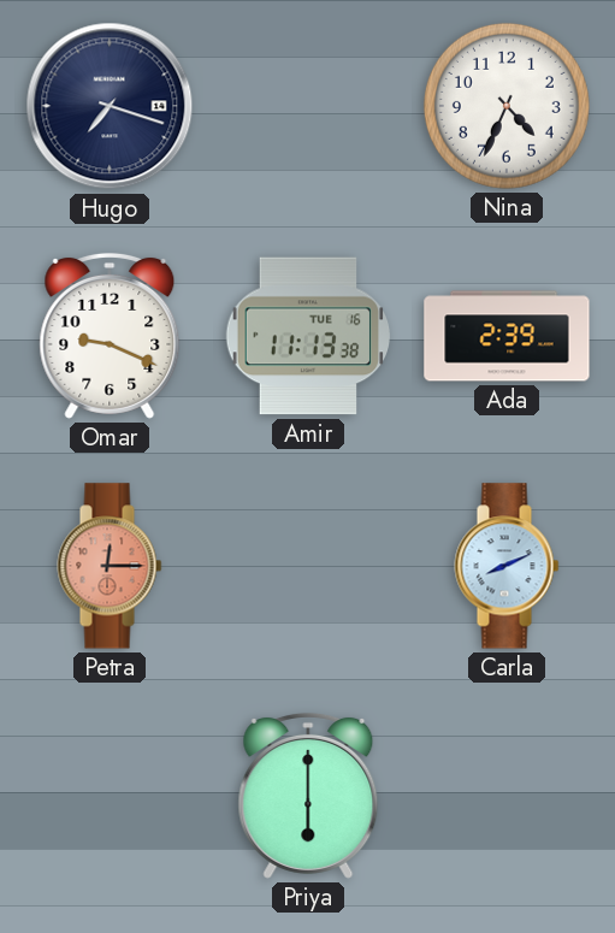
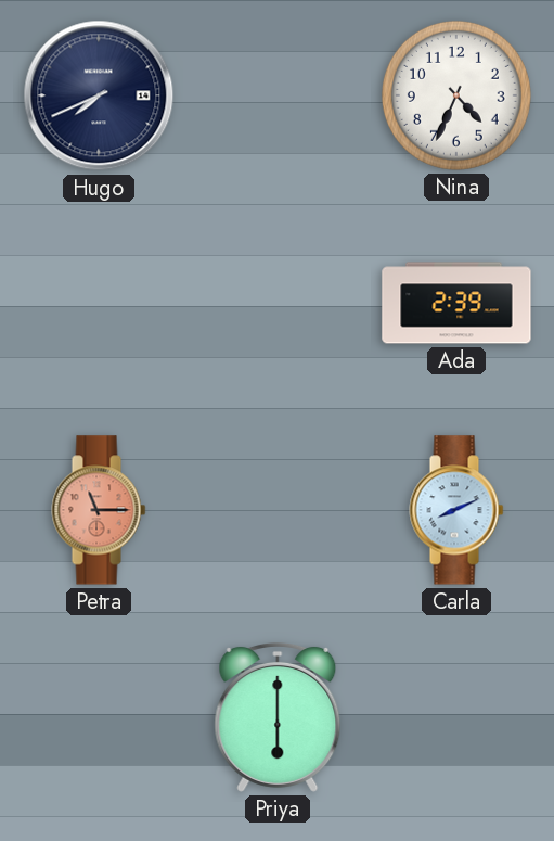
Hugo: 7:18 -> 7:41 (99, 95)
Omar: 9:19 -> none (110, 336)
Amir: 11:13 -> none (308, 336)
Petra: 12:15 -> 11:15 (99, 510)
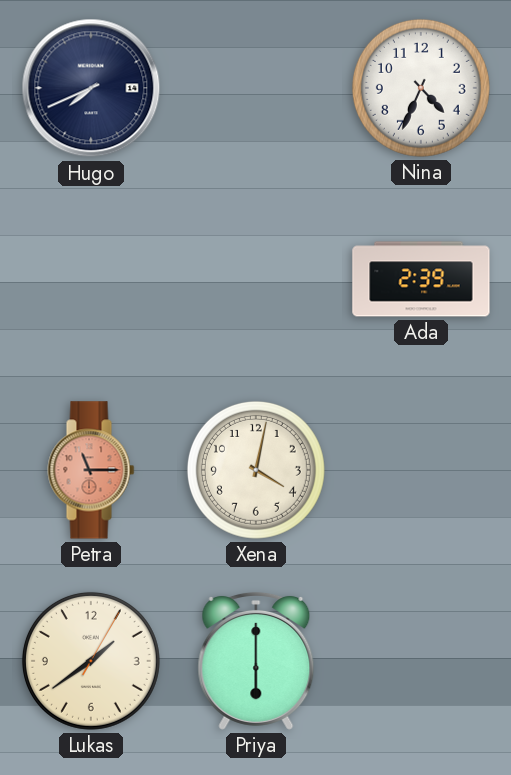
Xena: none -> 4:02 (256, 470)
Carla: 8:11 -> none (456, 510)
Lukas: none -> 1:39 (91, 661)
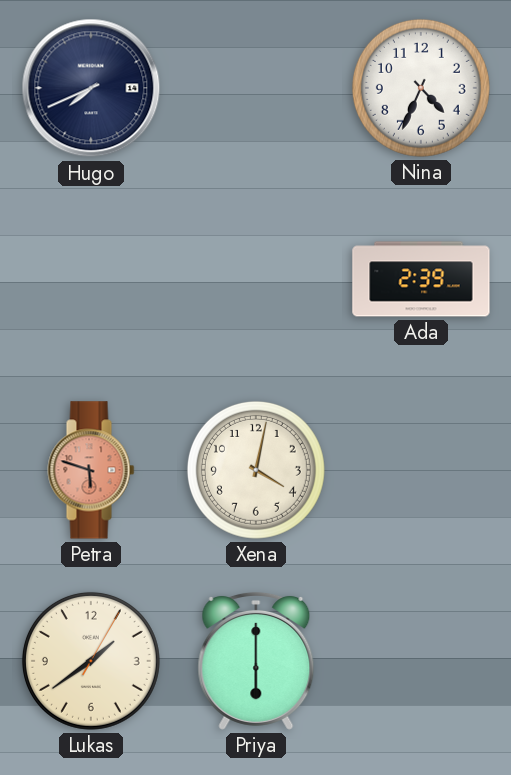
Petra: 11:15 -> 5:48 (91, 470)
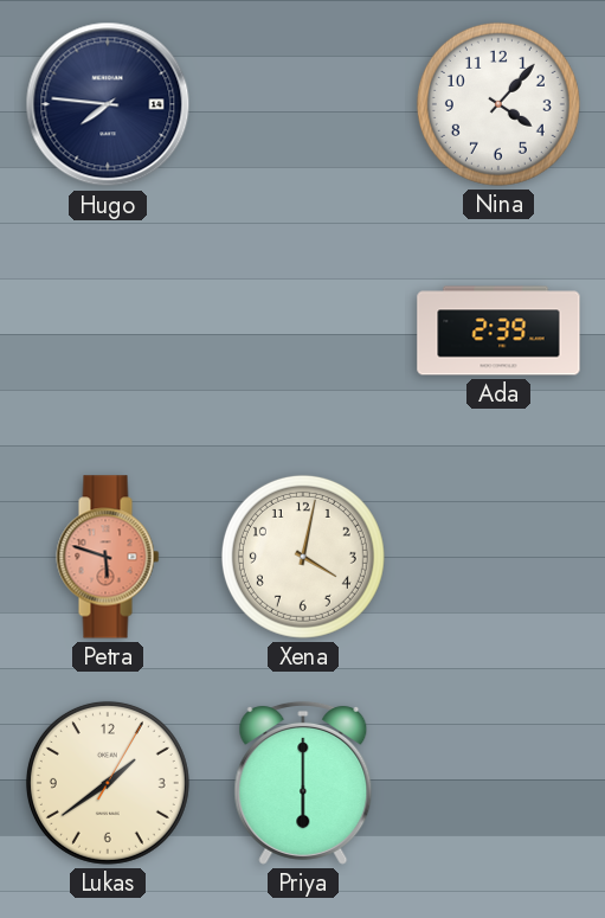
Hugo: 7:41 -> 7:46 (108, 104)
Nina: 4:34 -> 4:07 (498, 104)
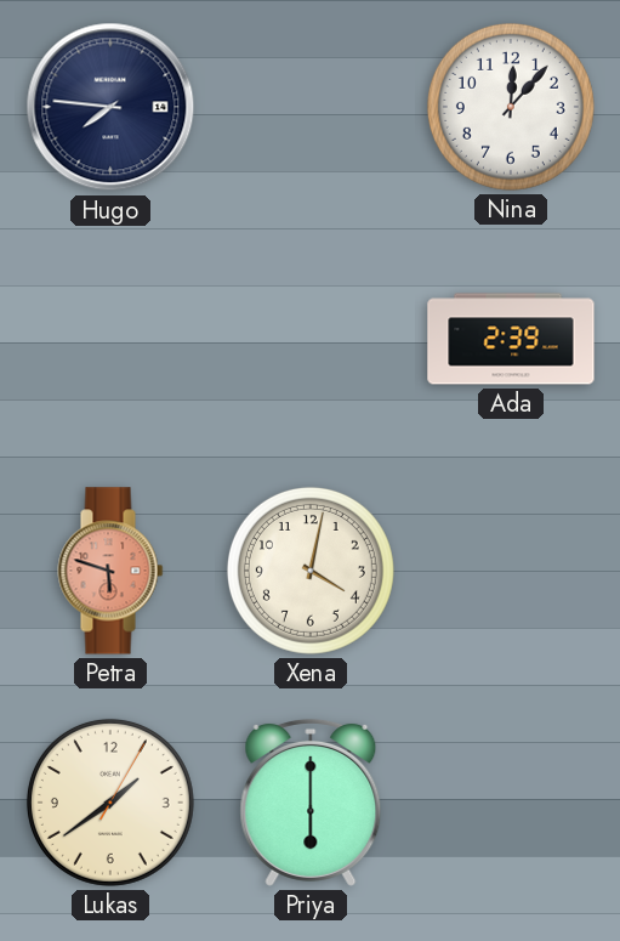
Nina: 4:07 -> 12:07 (511, 107)
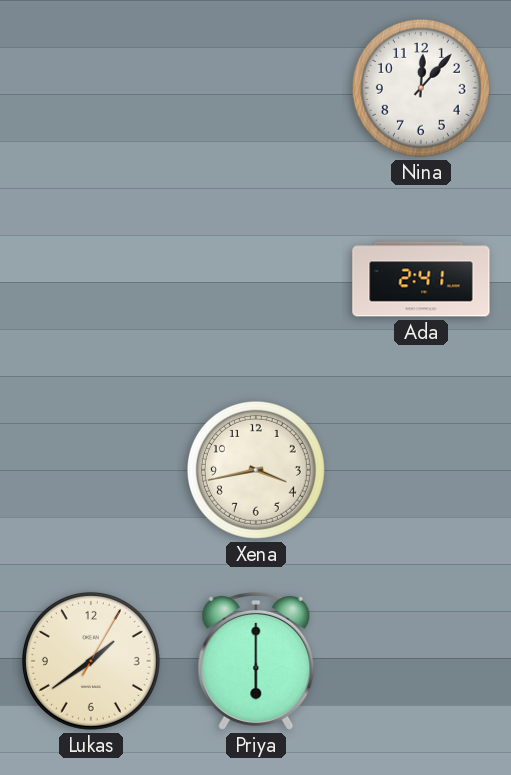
Hugo: 7:46 -> none (110, 107)
Ada: 2:39 -> 2:41 (421, 279)
Petra: 5:48 -> none (110, 571)
Xena: 4:02 -> 3:43 (256, 470)
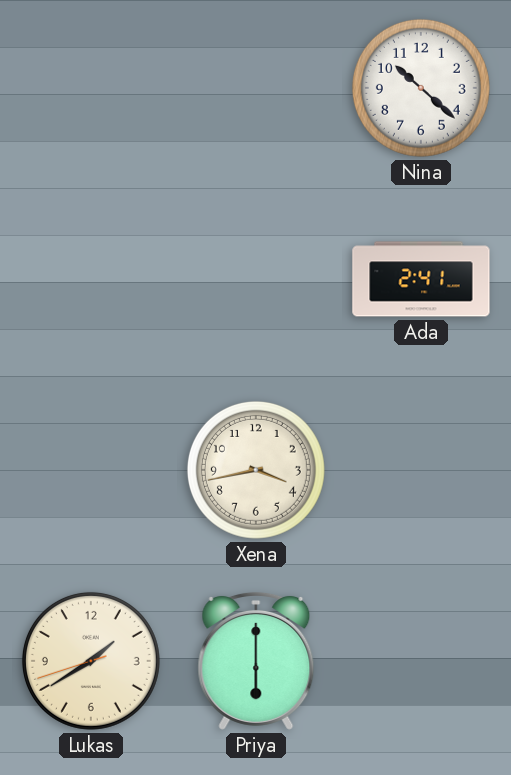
Nina: 12:07 -> 10:22 (421, 88)
Lukas: 1:39:05 -> 1:39:42 (91, 661)
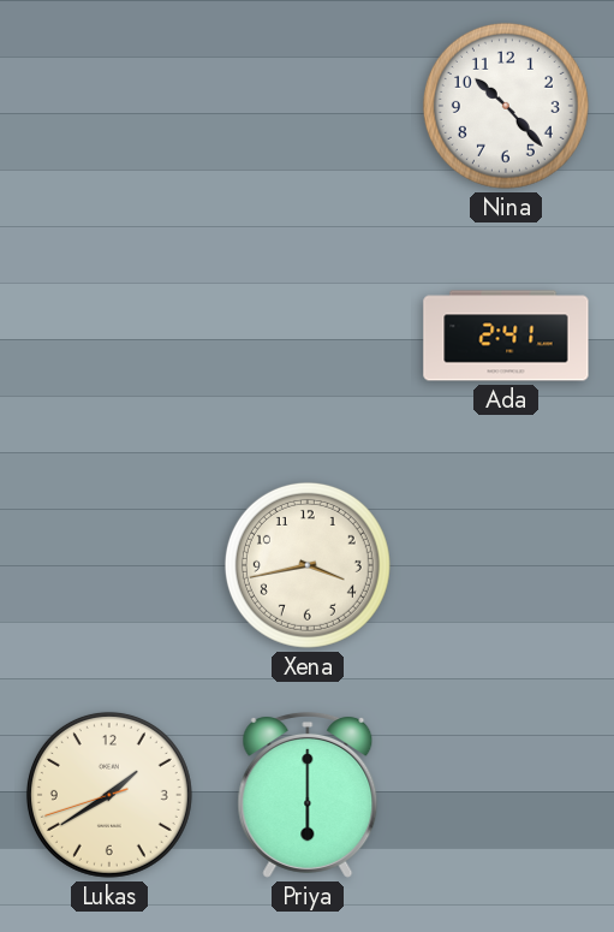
Nina: 10:22 -> 10:23 (506, 106)
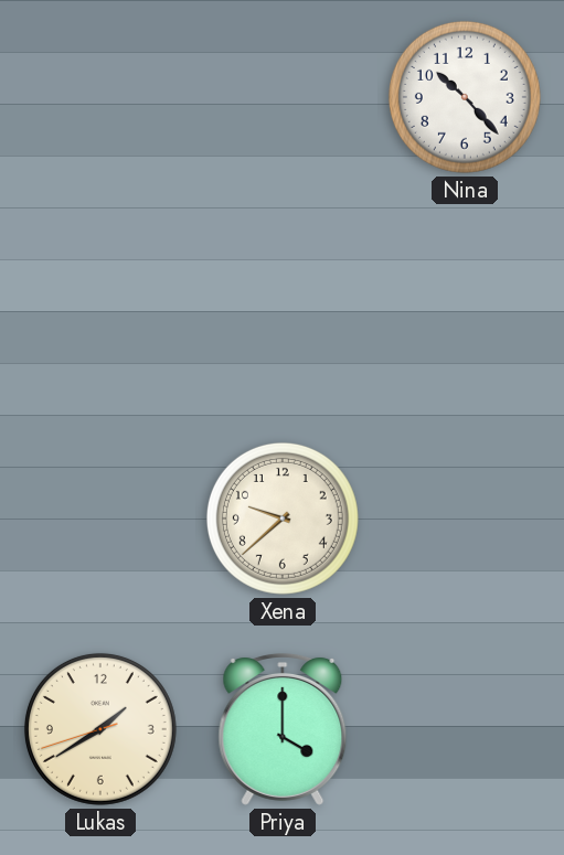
Ada: 2:41 -> none (506, 336)
Xena: 3:43 -> 9:38 (283, 519)
Priya: 6:00 -> 4:00 (283, 729)
